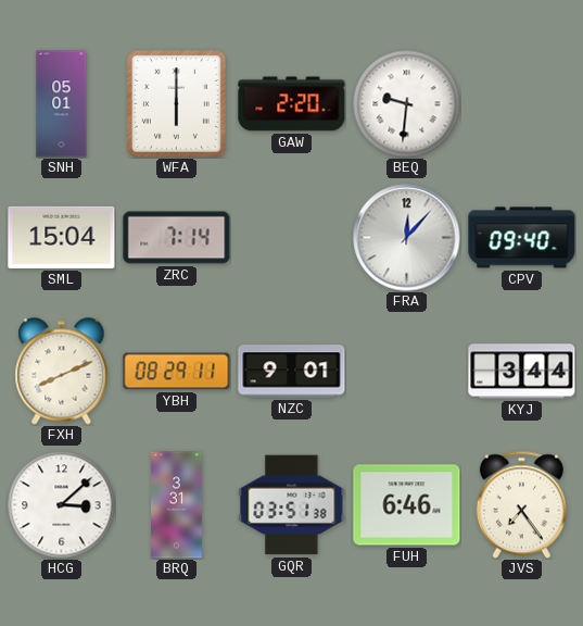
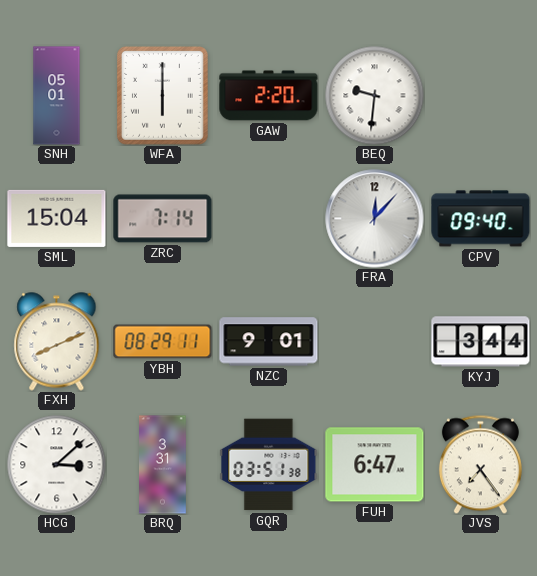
FUH: 6:46 -> 6:47 (375, 465)
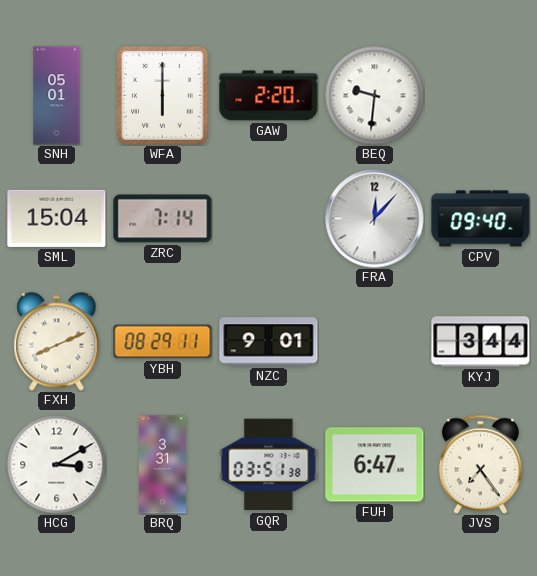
HCG: 3:08 -> 3:10 (57, 465)
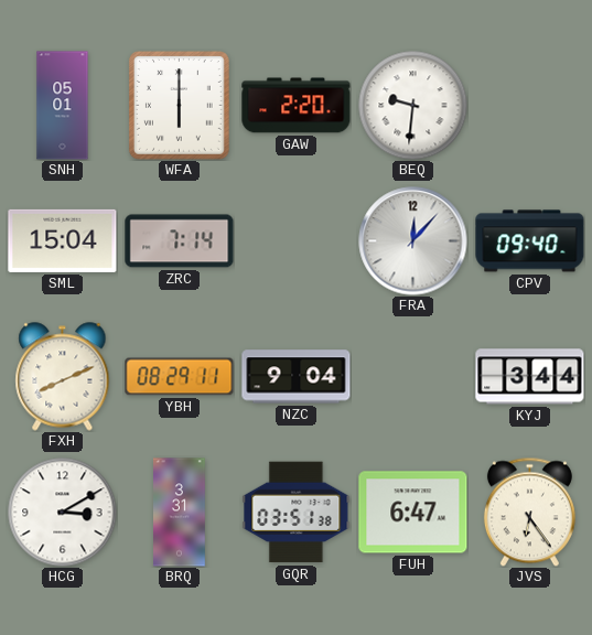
NZC: 9:01 -> 9:04 (297, 377)
JVS: 7:24 -> 6:24 (529, 512)
